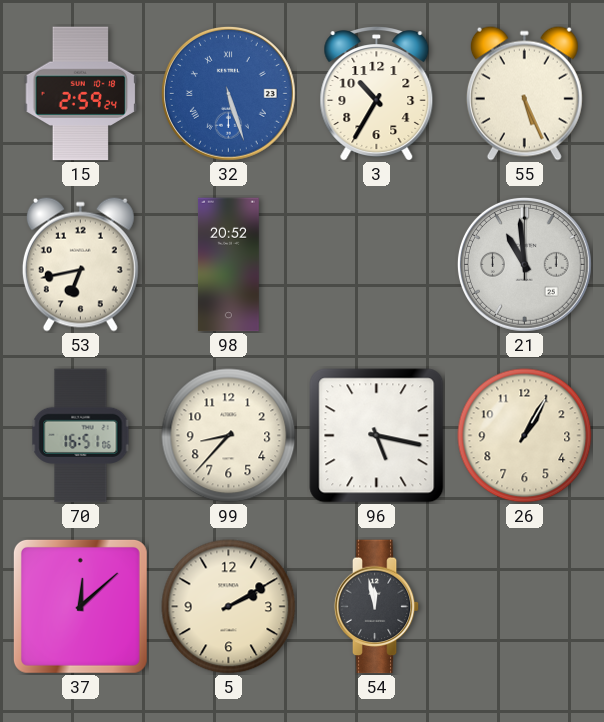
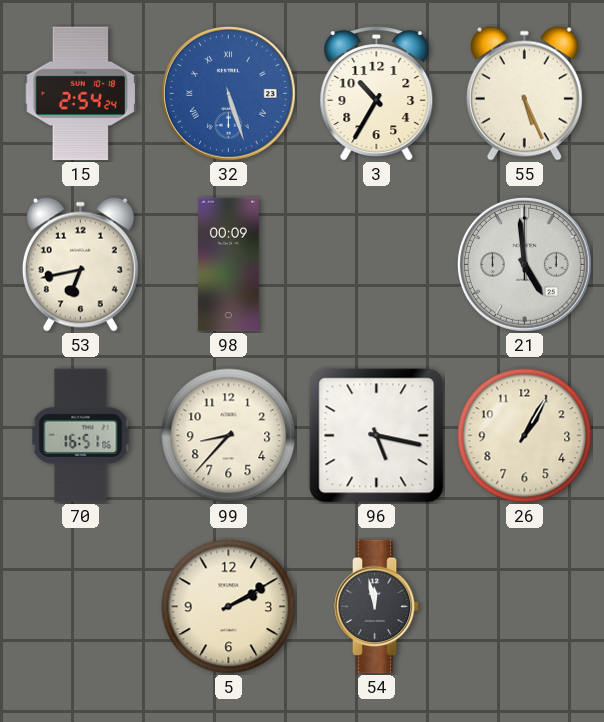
15: 2:59 -> 2:54 (81, 94)
98: 20:52 -> 00:09 (228, 265)
21: 10:59 -> 4:59 (524, 264)
37: 12:08 -> none (80, 606)
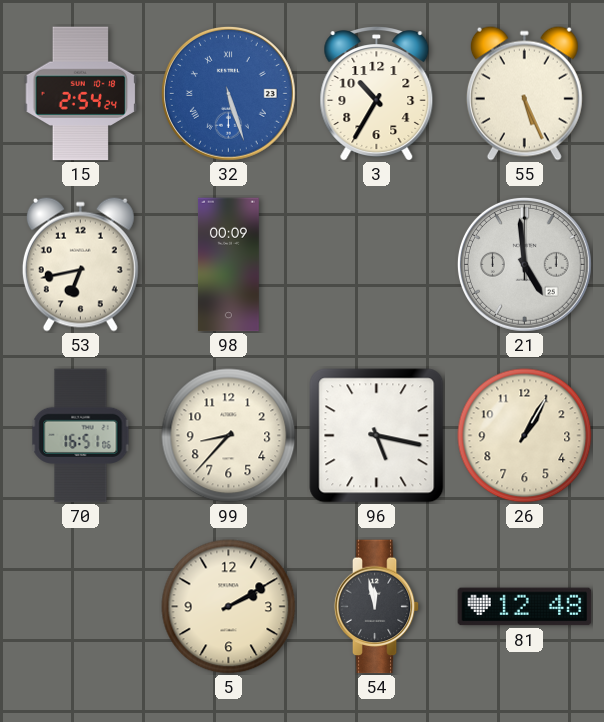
81: none -> 12:48 (525, 607)
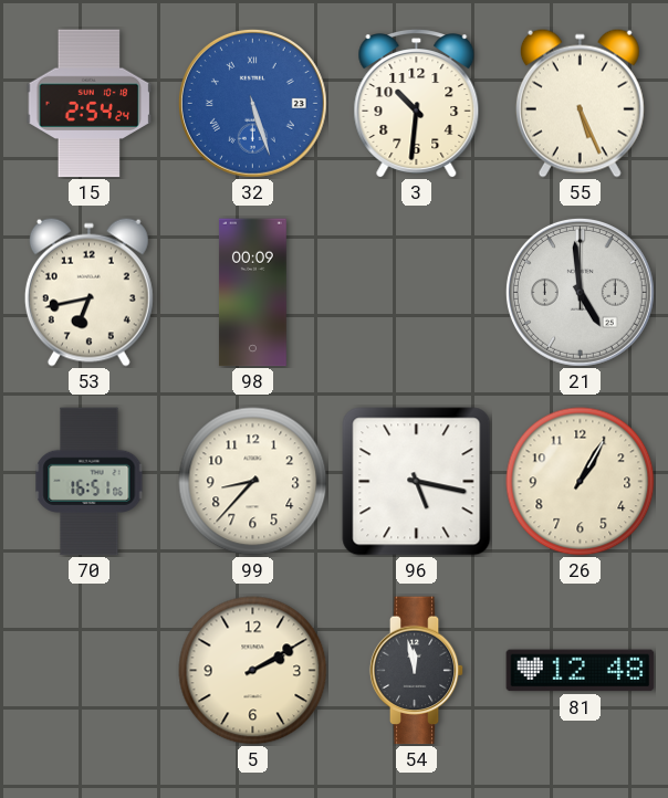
3: 10:35 -> 10:31 (417, 103)
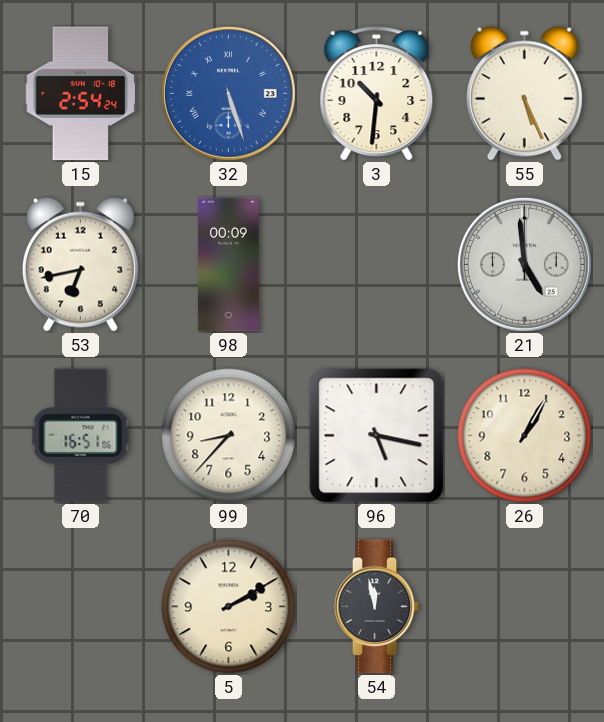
81: 12:48 -> none (581, 671)
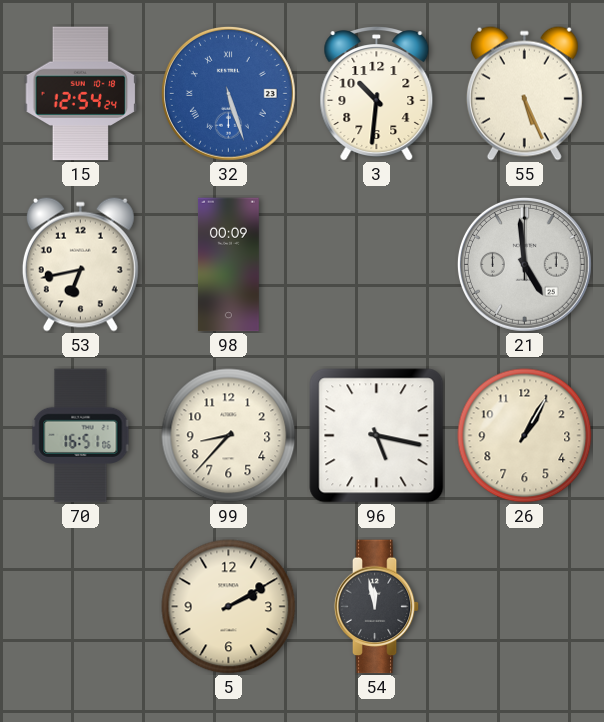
15: 2:54 -> 12:54 (81, 94)
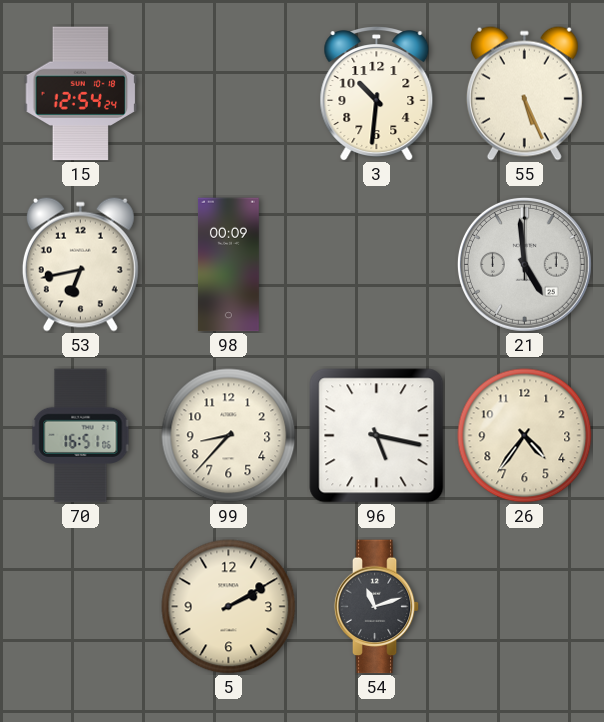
32: 5:27 -> none (228, 93)
26: 1:05 -> 4:36 (525, 436)
54: 11:58 -> 11:12 (377, 607)
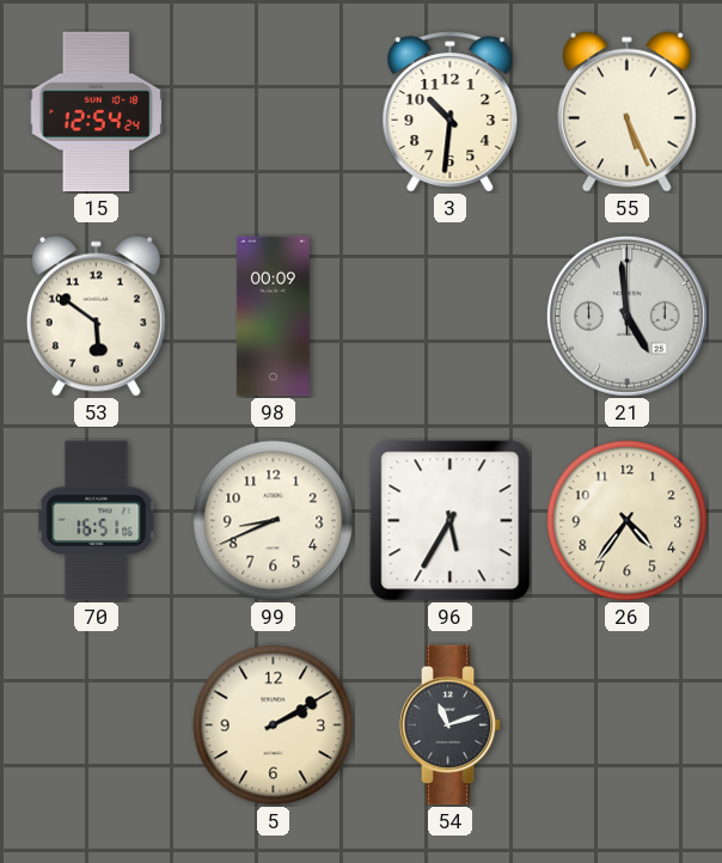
53: 6:43 -> 5:51 (96, 316)
99: 8:37 -> 8:41 (274, 521)
96: 5:17 -> 5:35 (451, 521)
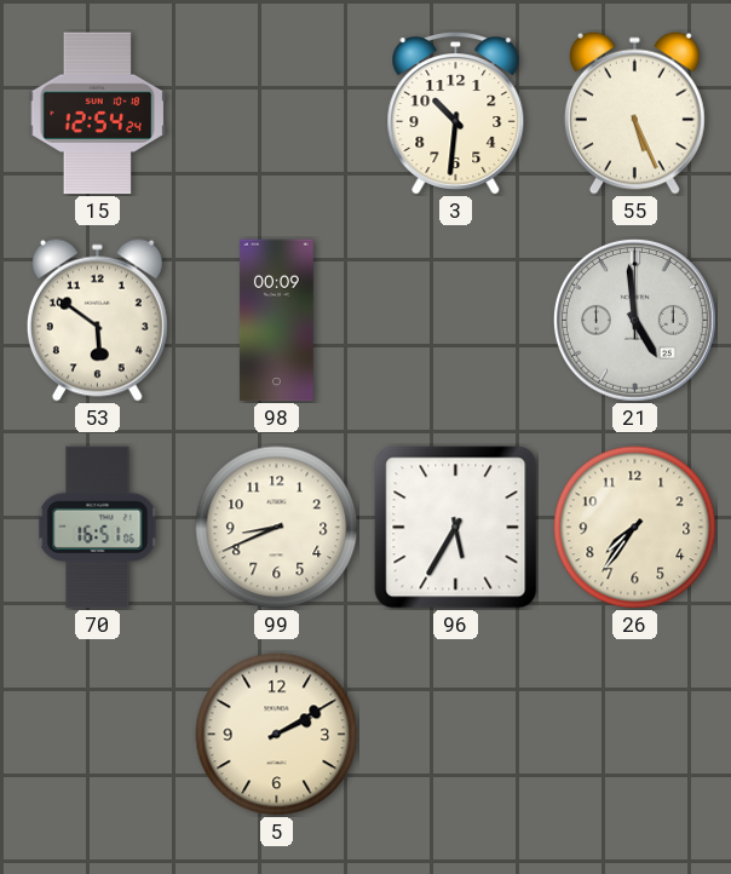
26: 4:36 -> 7:36 (635, 528)
54: 11:12 -> none (451, 726)
